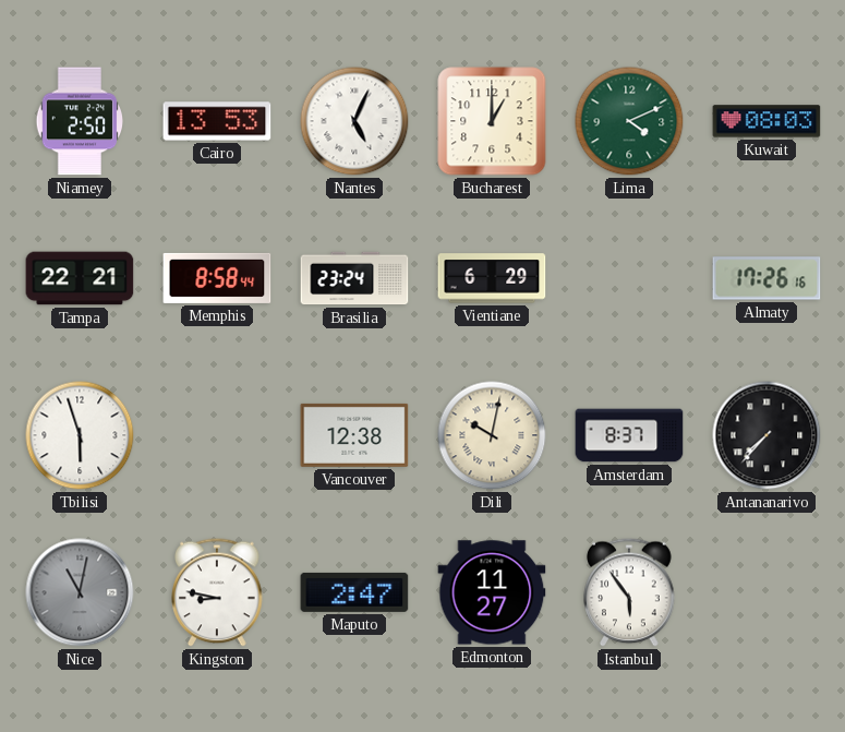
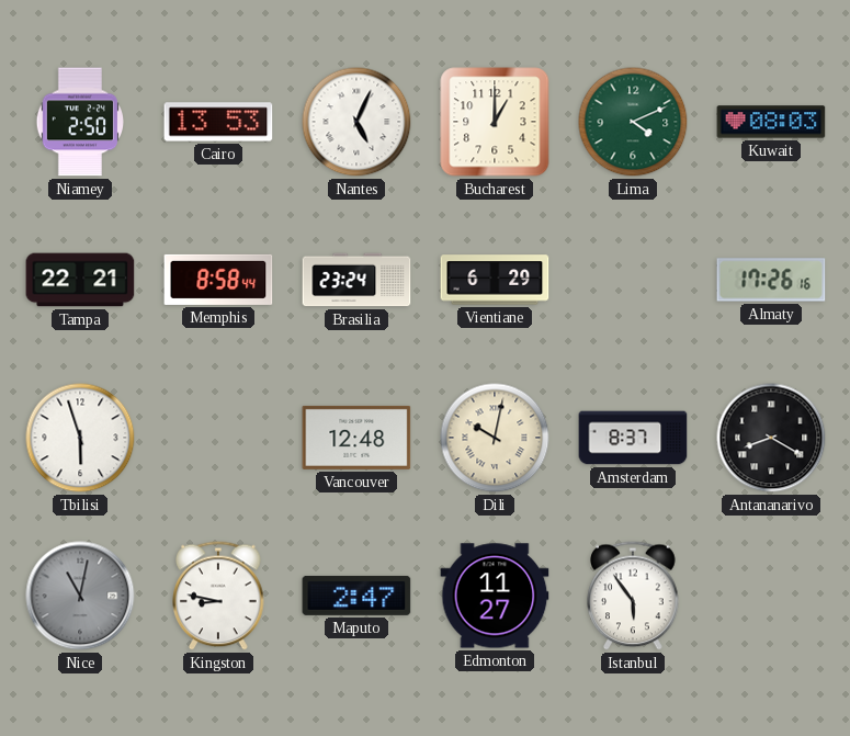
Vancouver: 12:38 -> 12:48 (356, 438)
Antananarivo: 7:37 -> 8:20 (771, 438)
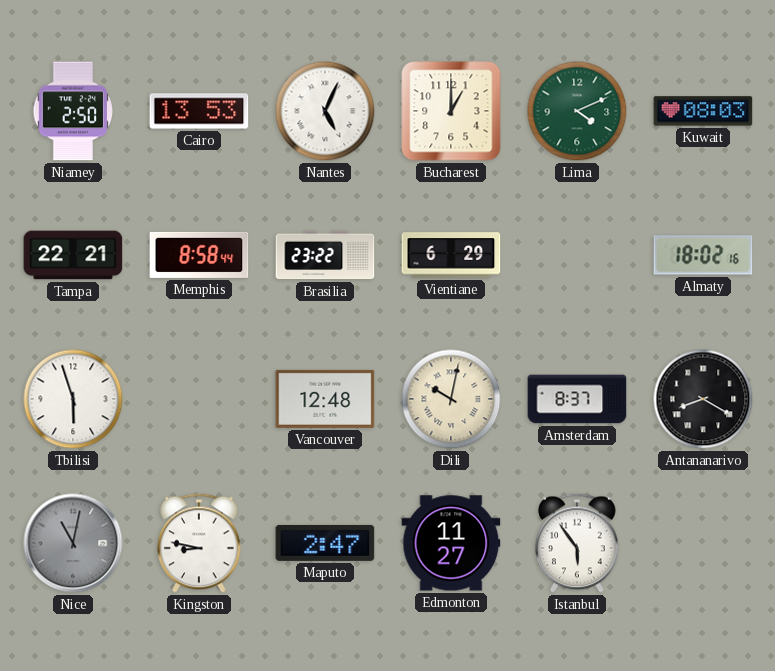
Brasilia: 23:24 -> 23:22 (325, 255)
Almaty: 17:26 -> 18:02 (703, 255)
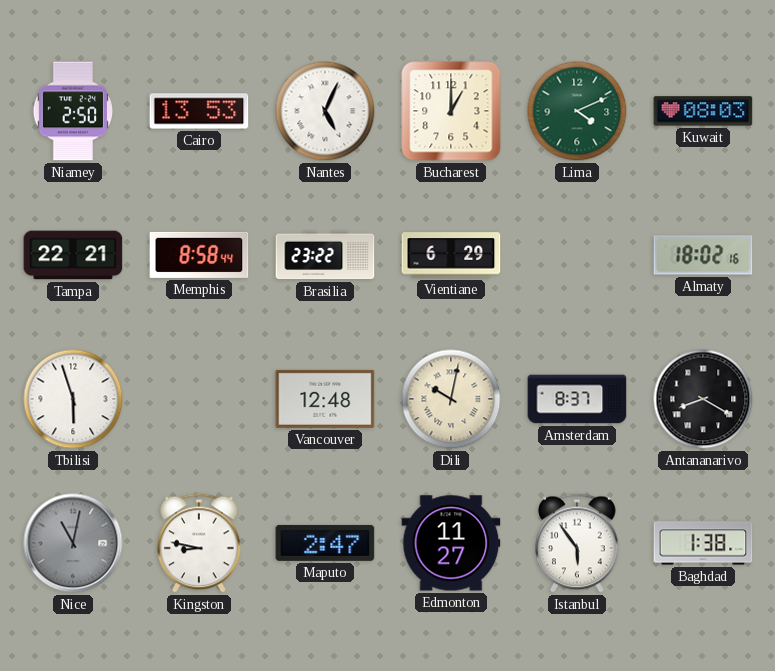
Baghdad: none -> 1:38 (703, 543)
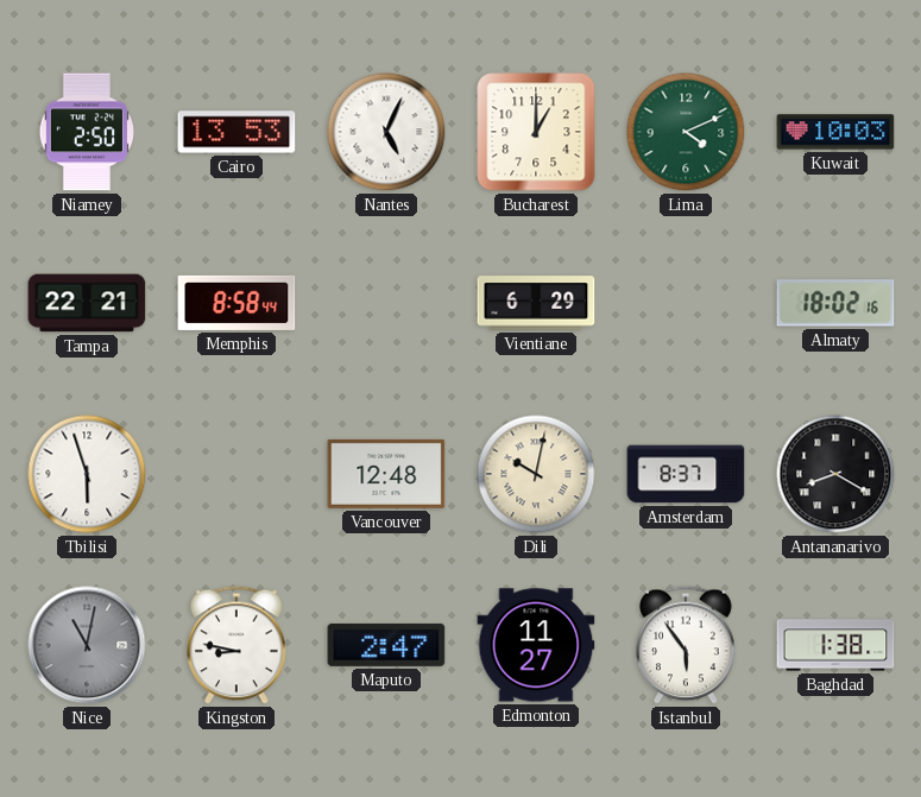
Kuwait: 08:03 -> 10:03 (835, 132)
Brasilia: 23:22 -> none (325, 255)
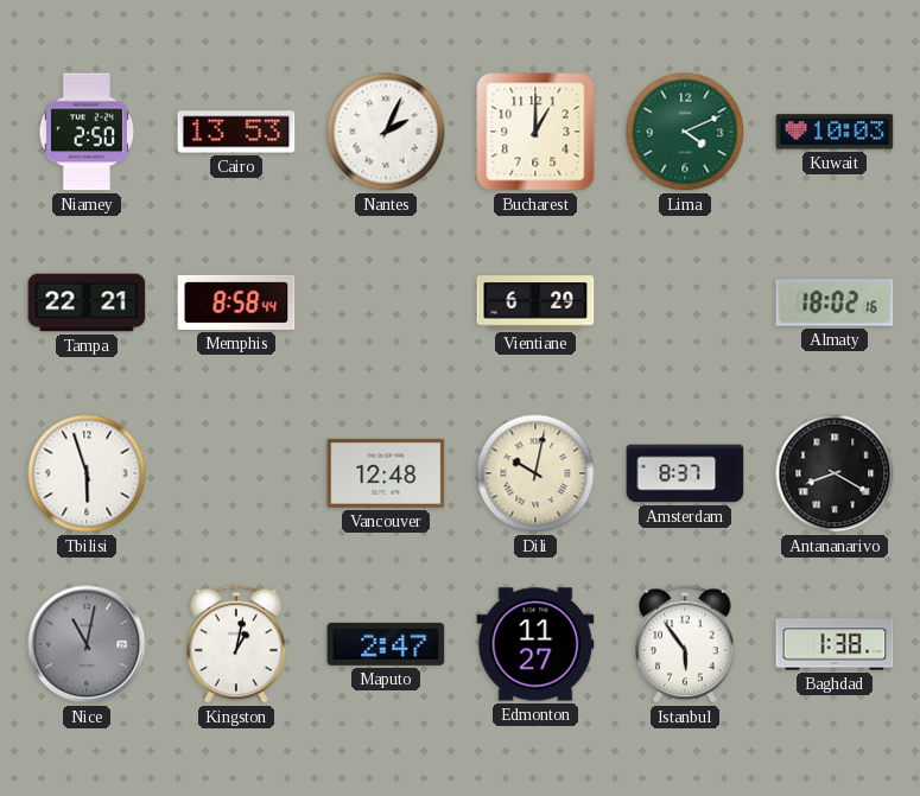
Nantes: 5:04 -> 2:04 (386, 132)
Kingston: 8:47 -> 1:02 (236, 644)
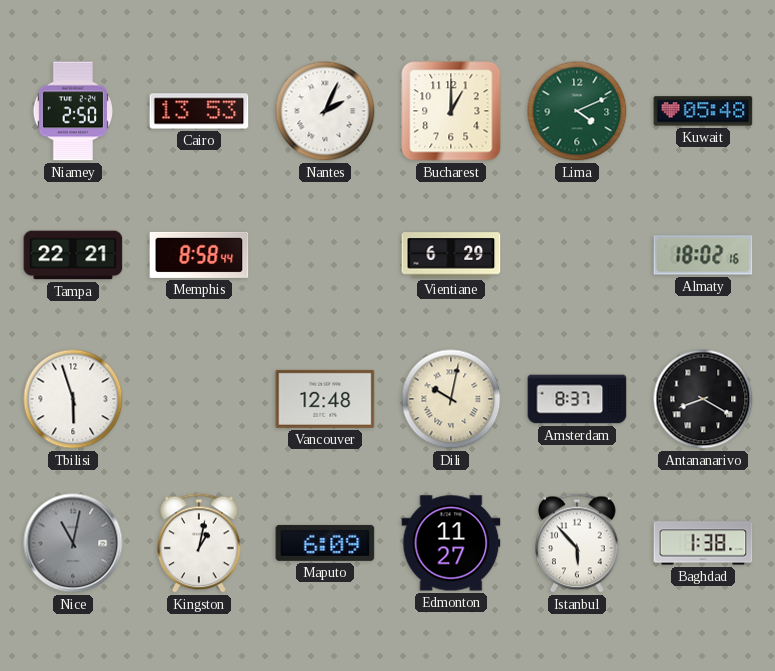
Kuwait: 10:03 -> 05:48 (703, 111)
Maputo: 2:47 -> 6:09 (325, 543)
Istanbul: 5:54 -> 5:53 (577, 543)
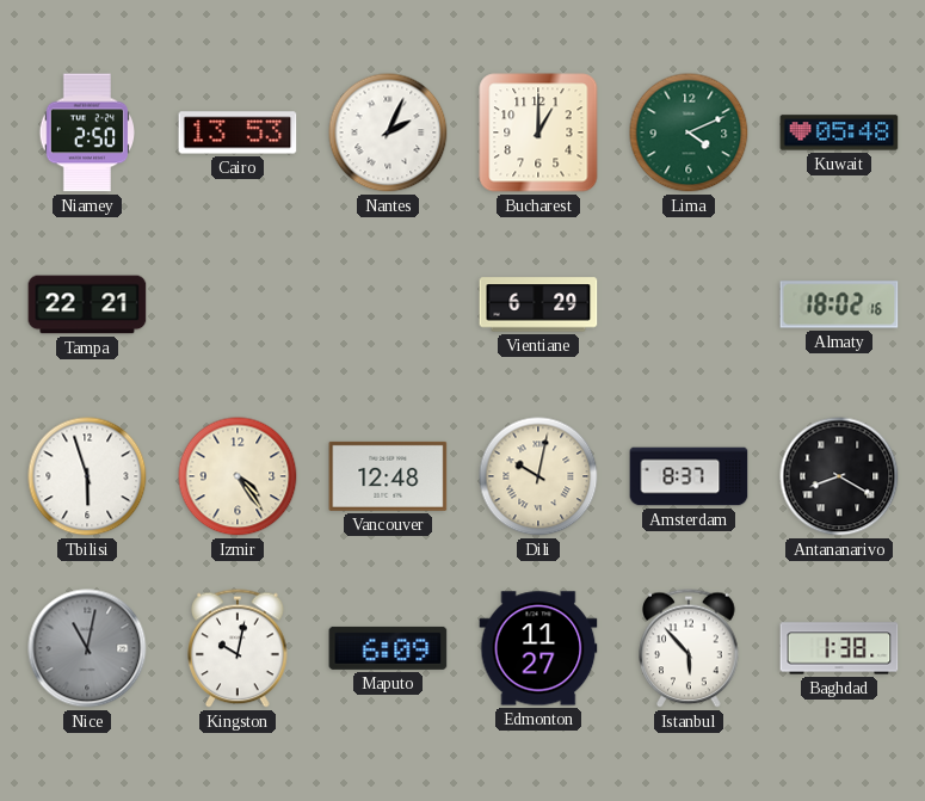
Memphis: 8:58 -> none (199, 255)
Izmir: none -> 4:24 (238, 476)
Kingston: 1:02 -> 10:02 (238, 648)
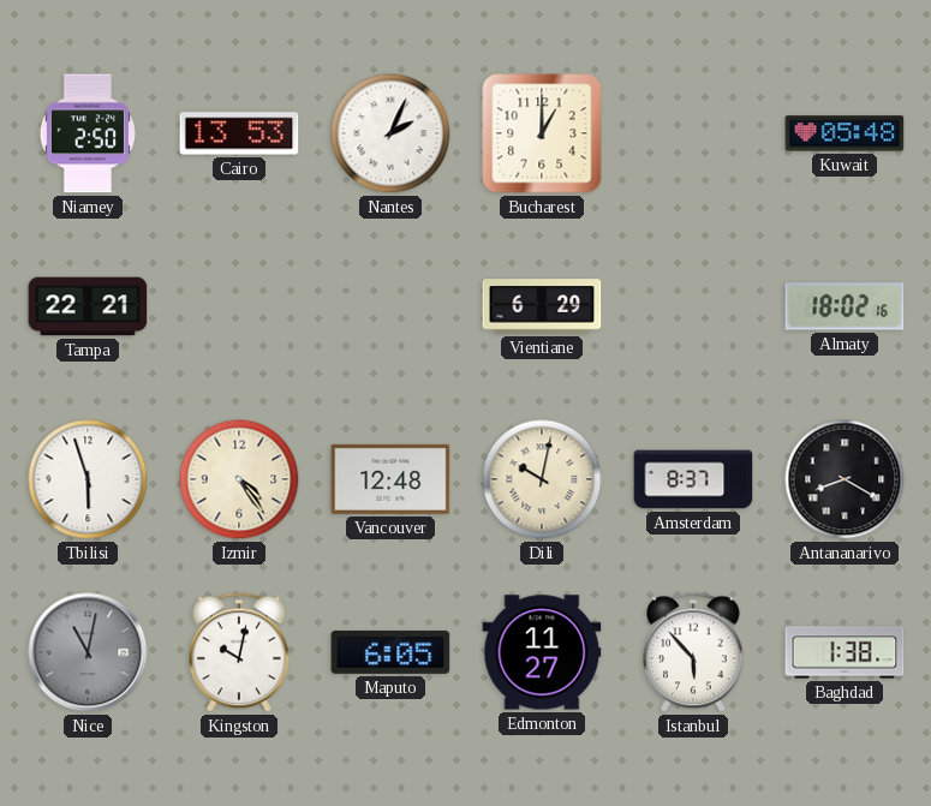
Lima: 4:11 -> none (689, 133)
Maputo: 6:09 -> 6:05 (390, 652)
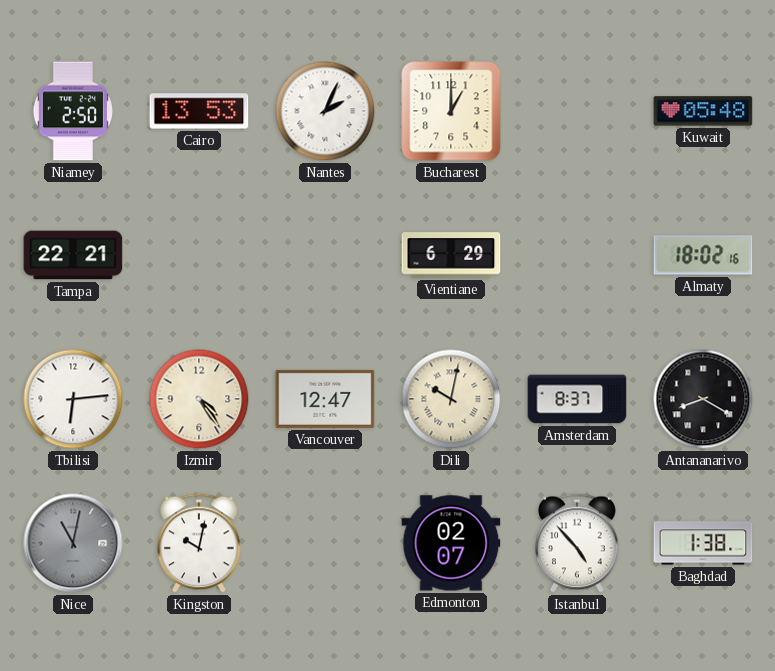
Tbilisi: 5:57 -> 6:14 (73, 399)
Vancouver: 12:48 -> 12:47 (325, 399)
Maputo: 6:05 -> none (390, 652)
Edmonton: 11:27 -> 02:07 (451, 543)
Istanbul: 5:53 -> 4:53 (577, 543)
